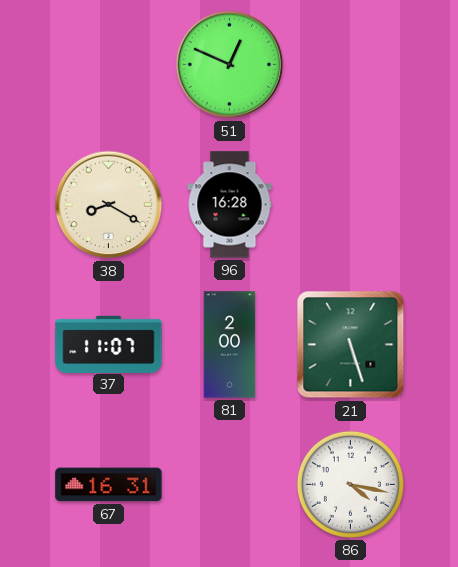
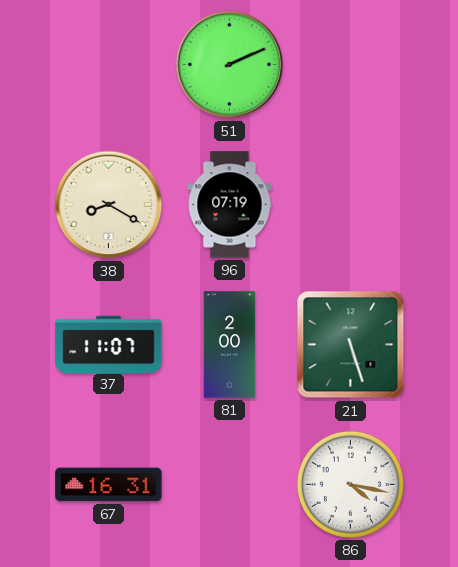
51: 12:49 -> 2:11 (230, 65)
96: 16:28 -> 07:19 (230, 205)
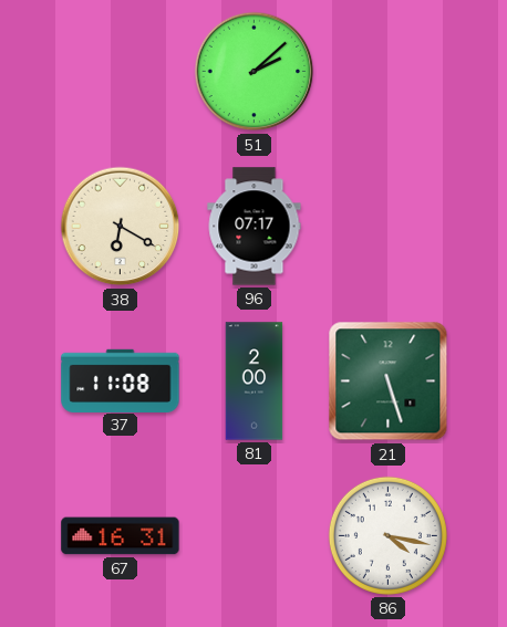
51: 2:11 -> 2:08 (255, 72)
38: 8:20 -> 6:20 (121, 227)
96: 07:19 -> 07:17 (255, 227)
37: 11:07 -> 11:08 (121, 380)
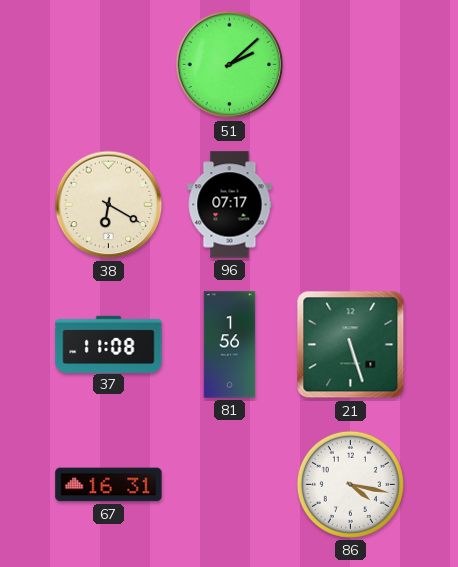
81: 2:00 -> 1:56 (230, 345)
